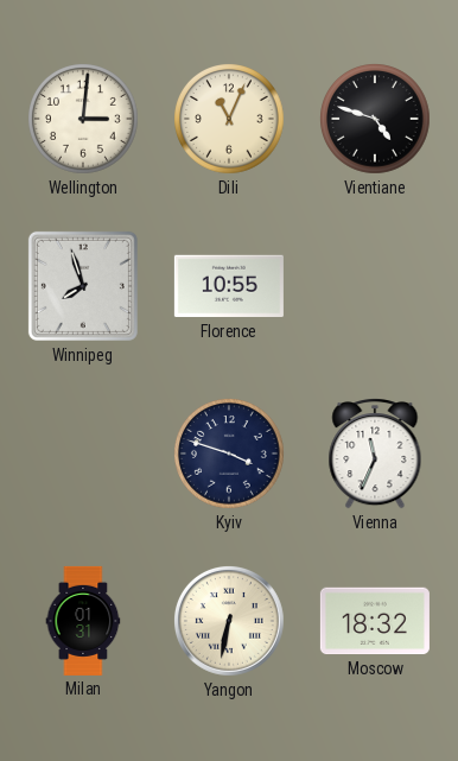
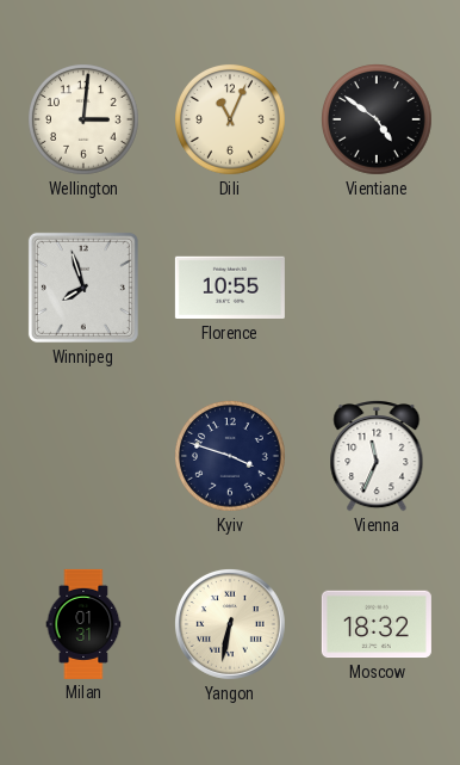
Vientiane: 4:48 -> 4:51 (378, 121)
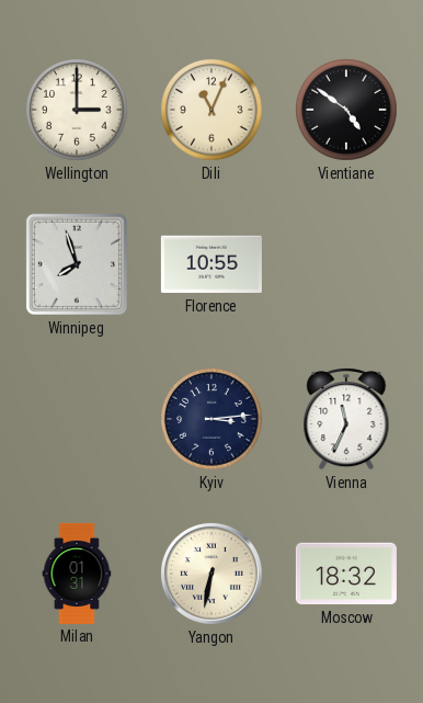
Wellington: 3:01 -> 3:00 (78, 111)
Kyiv: 3:48 -> 3:14 (213, 420)
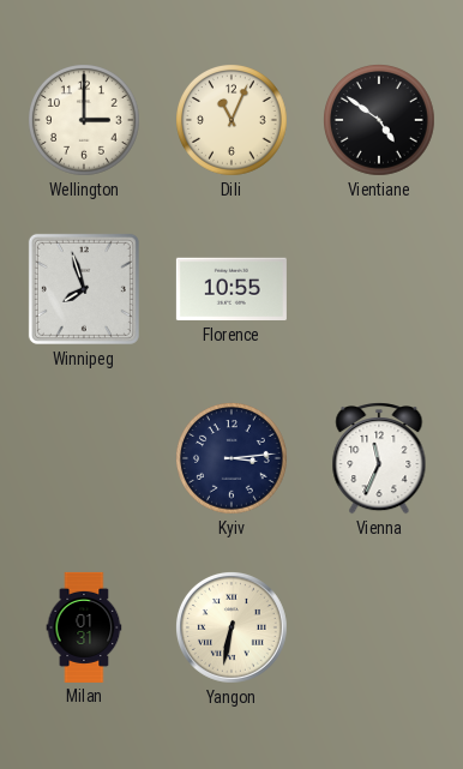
Moscow: 18:32 -> none (346, 574)
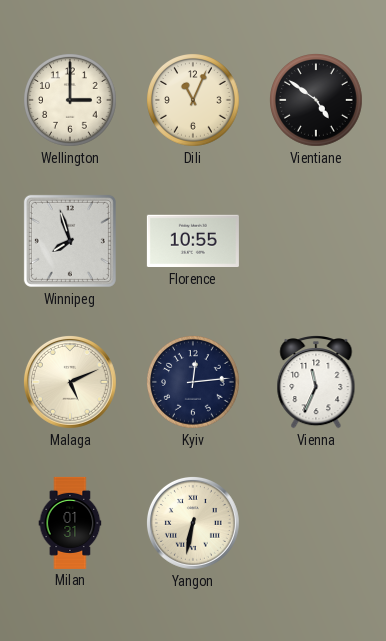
Malaga: none -> 5:11 (70, 382)
Kyiv: 3:14 -> 12:14 (194, 383)
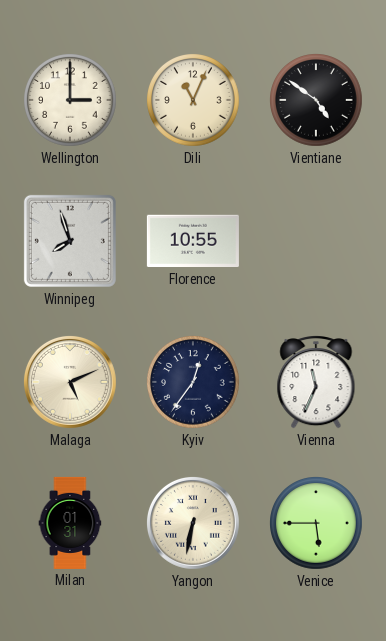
Kyiv: 12:14 -> 12:36 (194, 383)
Venice: none -> 5:45 (317, 524)
